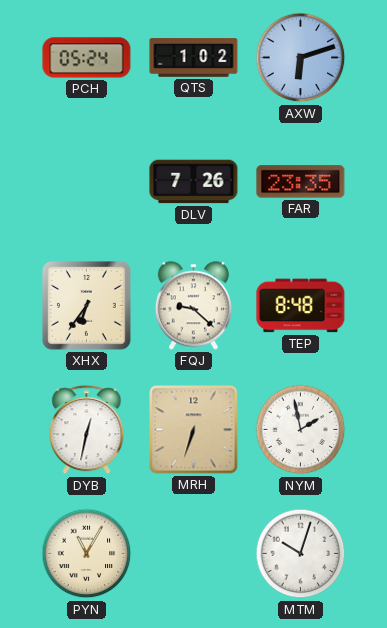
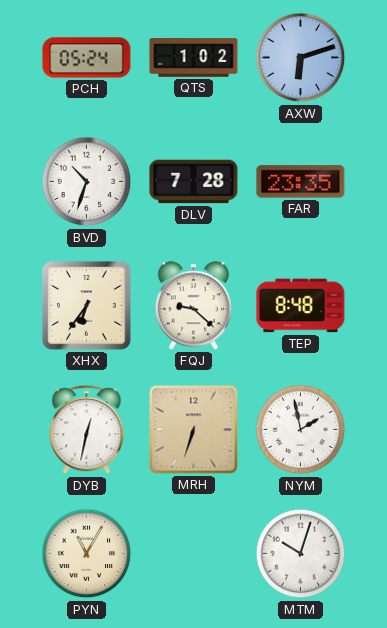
BVD: none -> 10:33 (87, 182)
DLV: 7:26 -> 7:28 (194, 182)
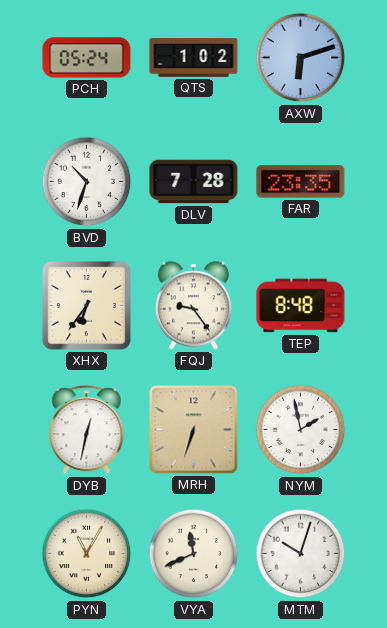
FQJ: 9:22 -> 9:24 (193, 306)
VYA: none -> 11:41 (194, 554)
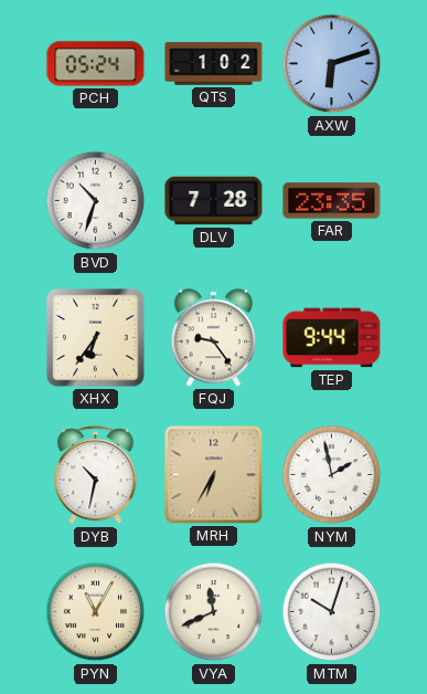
TEP: 8:48 -> 9:44 (332, 338)
DYB: 12:32 -> 10:32 (96, 475)
MRH: 6:33 -> 6:35 (214, 475)
